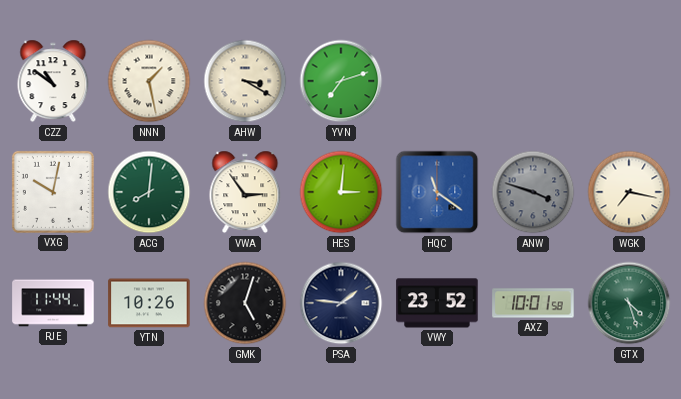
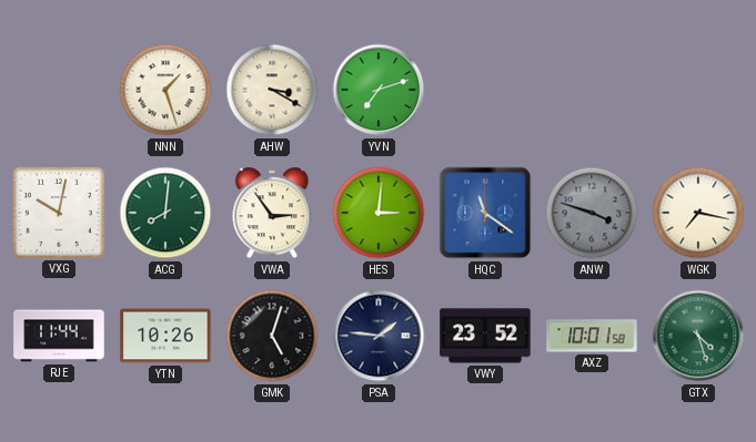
CZZ: 10:51 -> none (53, 81)
NNN: 1:28 -> 1:27 (165, 90)
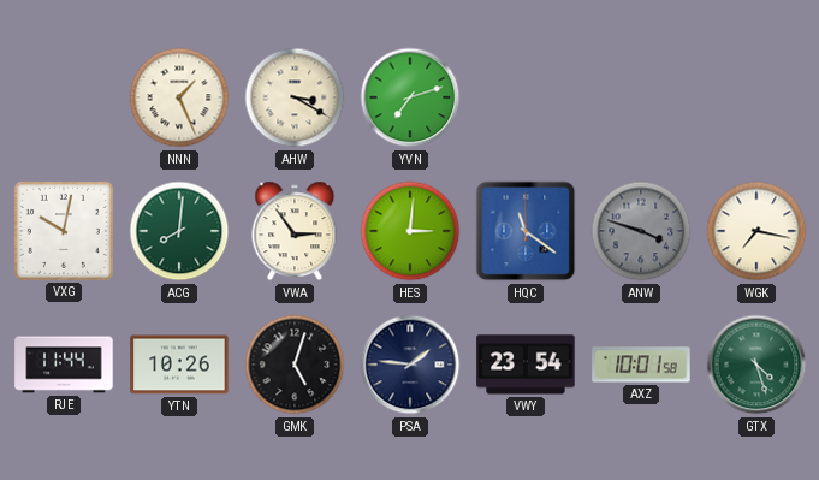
NNN: 1:27 -> 1:26 (179, 97)
VWY: 23:52 -> 23:54 (526, 365)
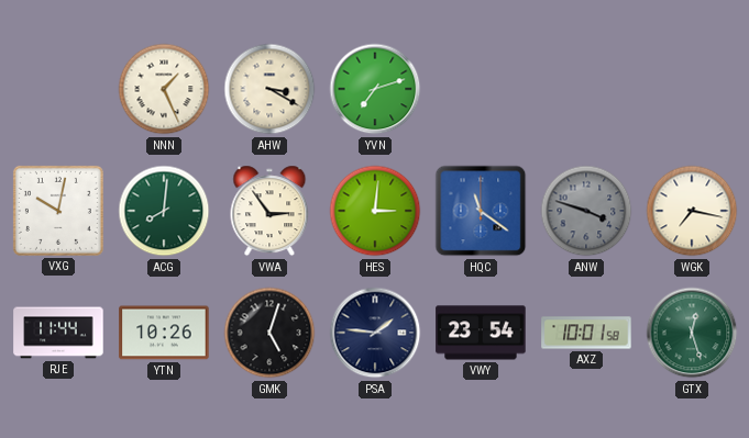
GTX: 4:27 -> 12:27 (692, 333)
